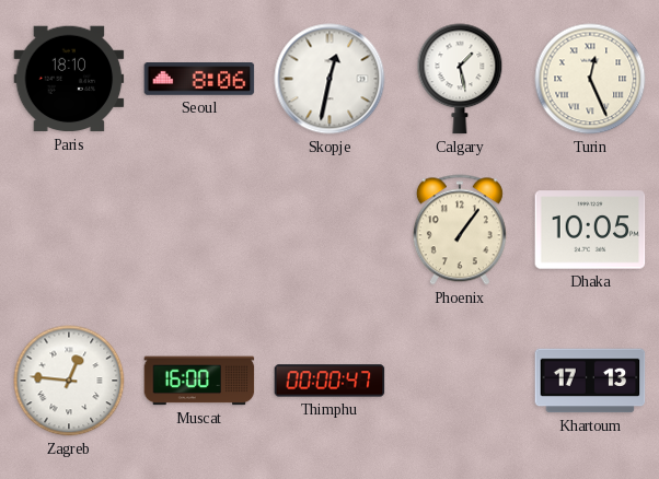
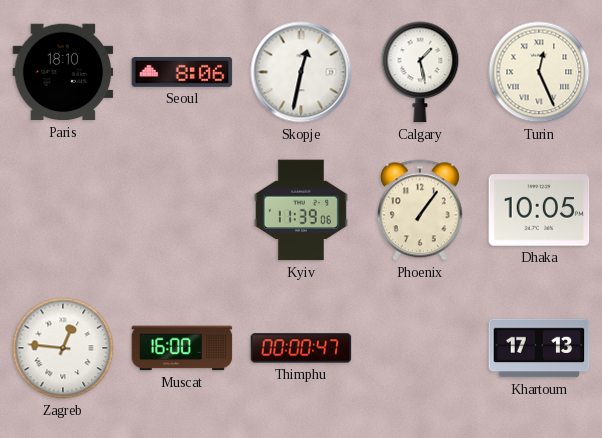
Kyiv: none -> 11:39 (301, 210)
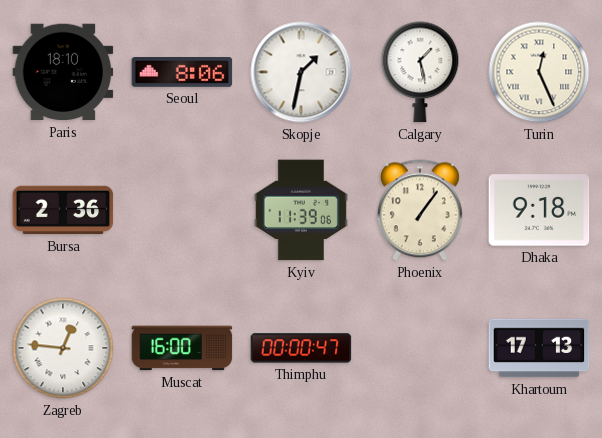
Skopje: 12:32 -> 1:32 (301, 72)
Bursa: none -> 2:36 (63, 210)
Dhaka: 10:05 -> 9:18 (539, 210)
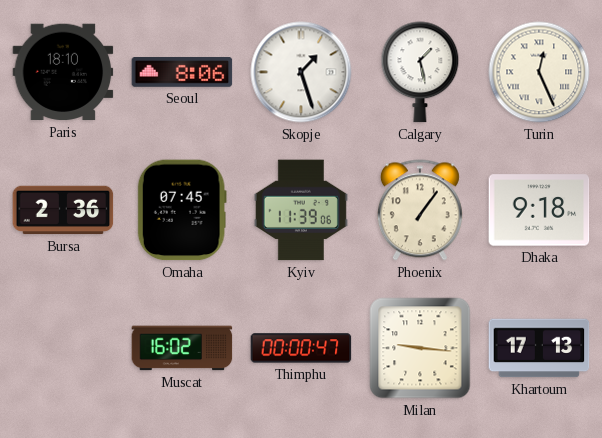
Skopje: 1:32 -> 1:27 (301, 72)
Omaha: none -> 07:45 (182, 210)
Zagreb: 12:46 -> none (63, 348)
Muscat: 16:00 -> 16:02 (182, 348)
Milan: none -> 9:16 (420, 348)
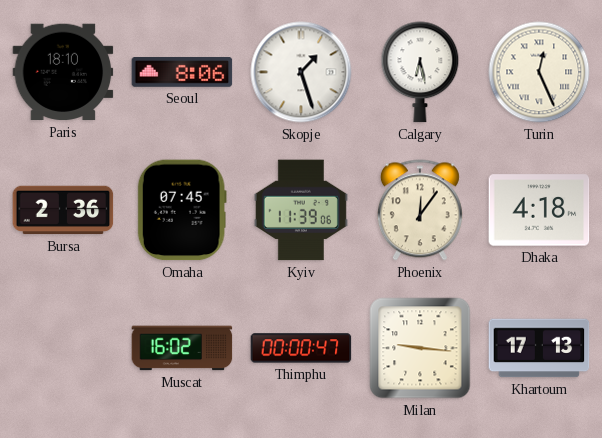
Calgary: 1:28 -> 6:28 (420, 72)
Phoenix: 1:06 -> 12:06 (420, 210)
Dhaka: 9:18 -> 4:18 (539, 210)
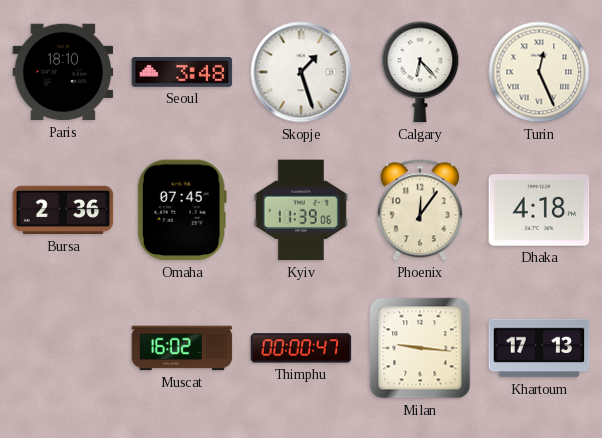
Seoul: 8:06 -> 3:48 (182, 73)
Calgary: 6:28 -> 6:23 (420, 72)
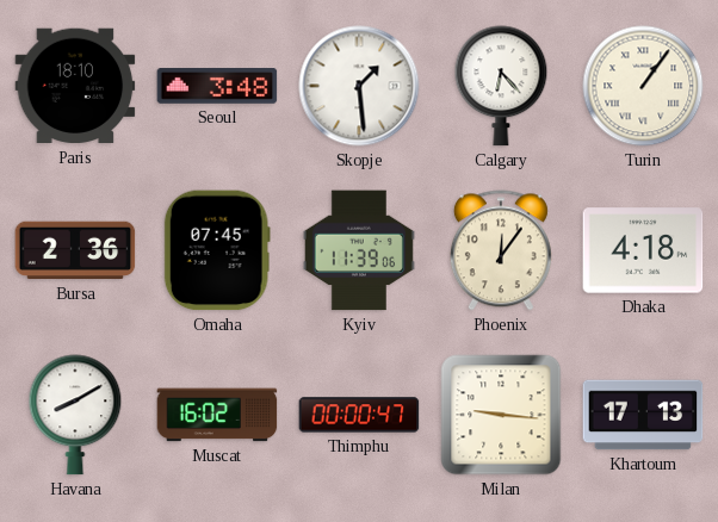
Skopje: 1:27 -> 1:29 (359, 86)
Turin: 12:26 -> 1:06 (643, 86)
Havana: none -> 8:10 (75, 415)
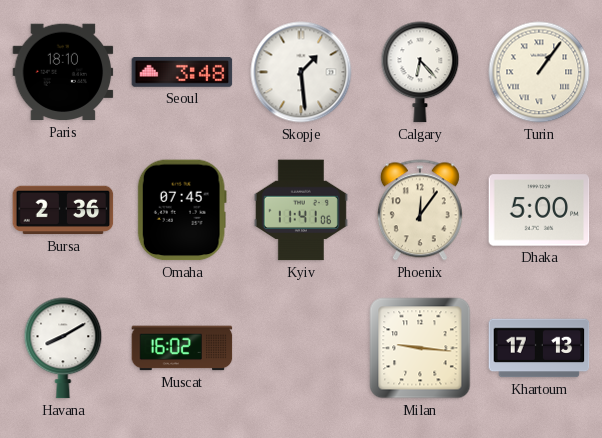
Kyiv: 11:39 -> 11:41 (301, 210)
Dhaka: 4:18 -> 5:00 (539, 210)
Thimphu: 00:00 -> none (359, 415)
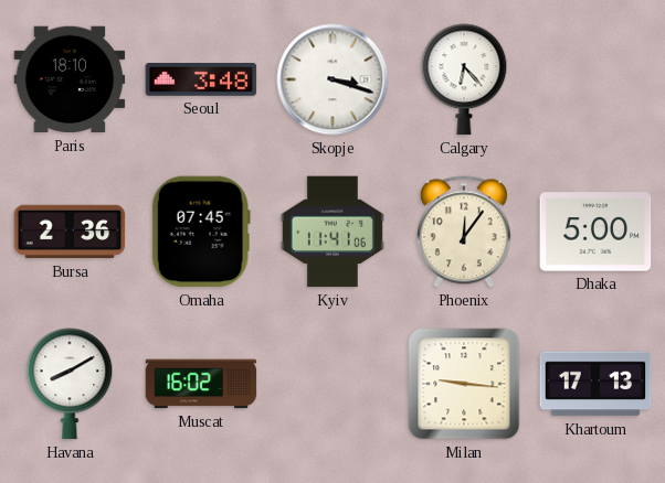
Skopje: 1:29 -> 3:18 (332, 79)
Turin: 1:06 -> none (539, 72)
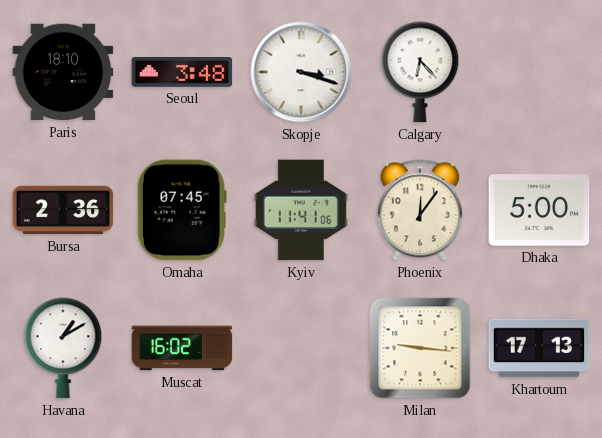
Havana: 8:10 -> 1:10 (63, 348)
